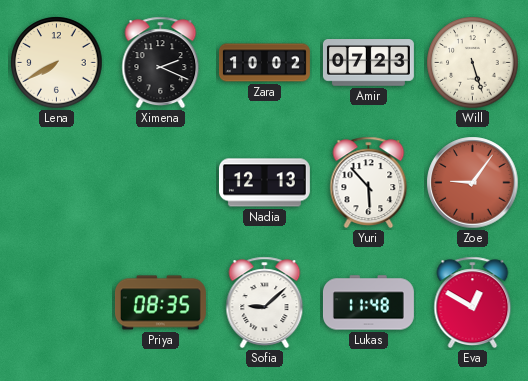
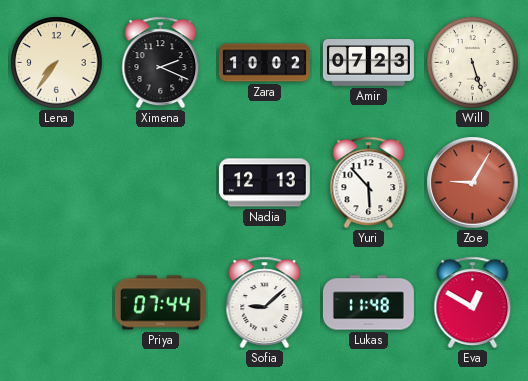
Lena: 7:40 -> 7:36 (57, 63)
Zoe: 9:06 -> 9:05 (473, 183)
Priya: 08:35 -> 07:44 (160, 303)
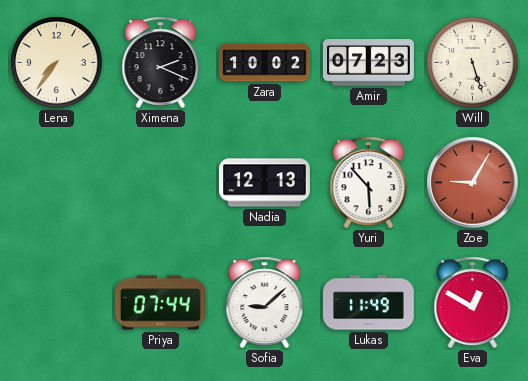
Lukas: 11:48 -> 11:49 (368, 303)
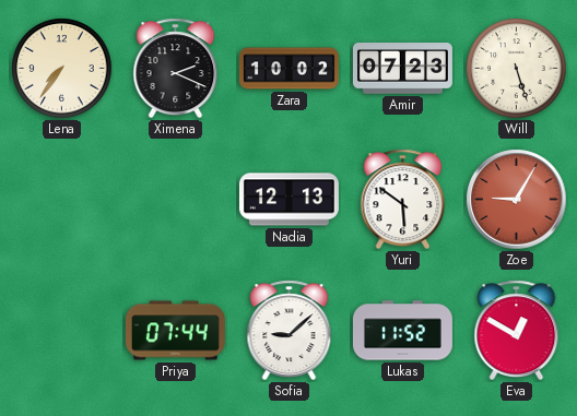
Yuri: 5:53 -> 5:51 (403, 200)
Lukas: 11:49 -> 11:52 (402, 331)
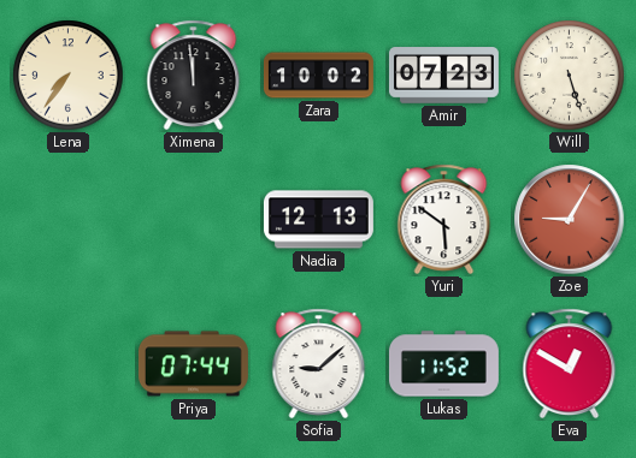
Ximena: 2:19 -> 11:59 (194, 76)
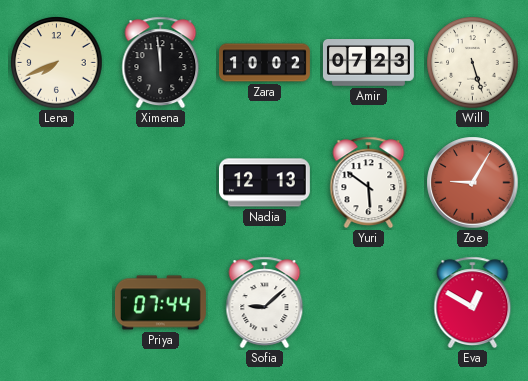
Lena: 7:36 -> 7:41 (57, 63)
Lukas: 11:52 -> none (443, 364)
